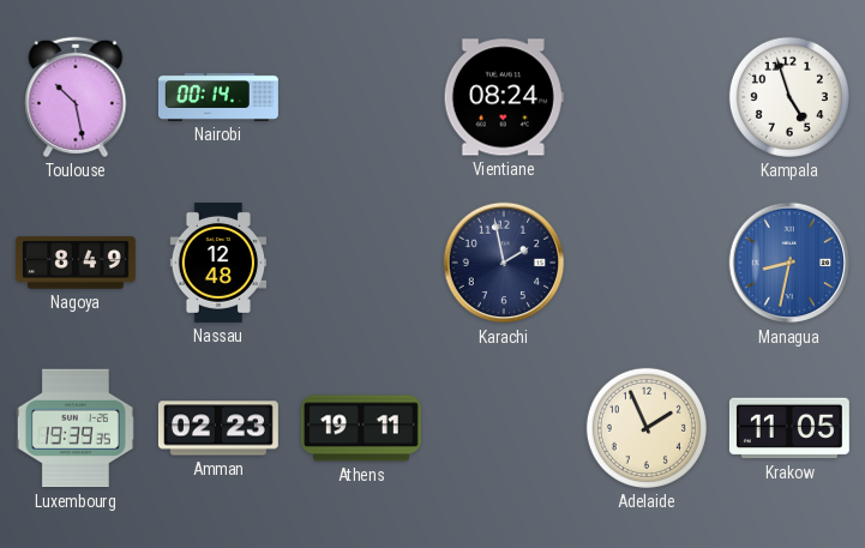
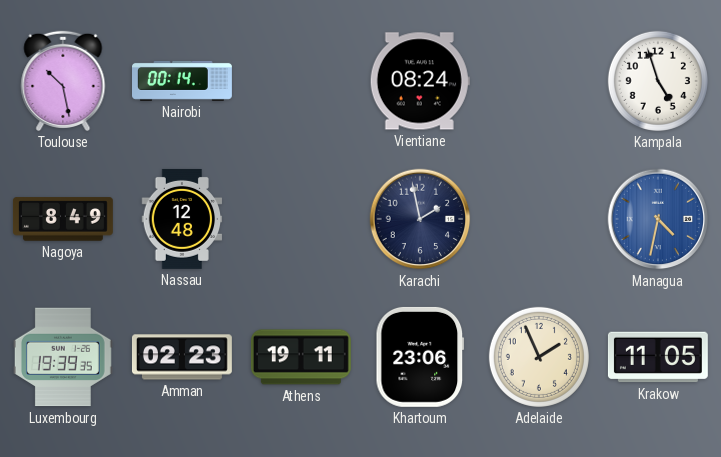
Managua: 8:32 -> 4:32 (658, 219)
Khartoum: none -> 23:06 (420, 357)
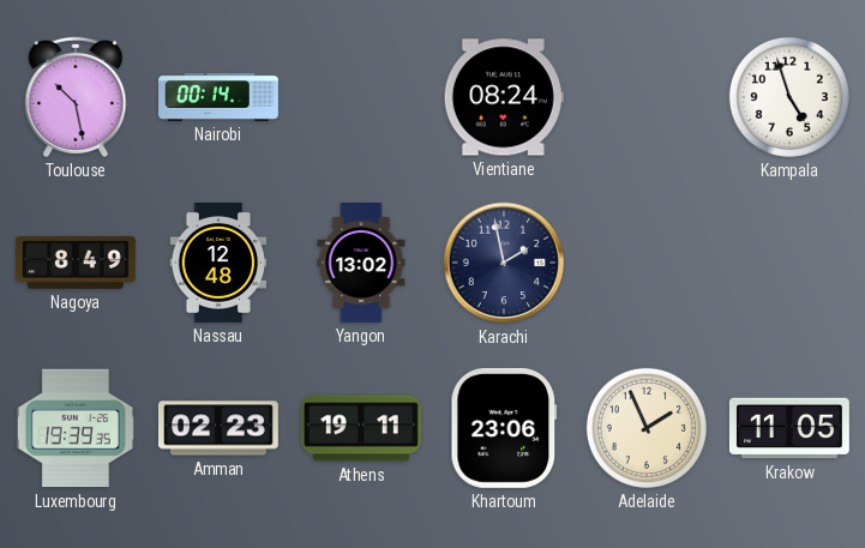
Yangon: none -> 13:02 (361, 263)
Managua: 4:32 -> none (658, 219)
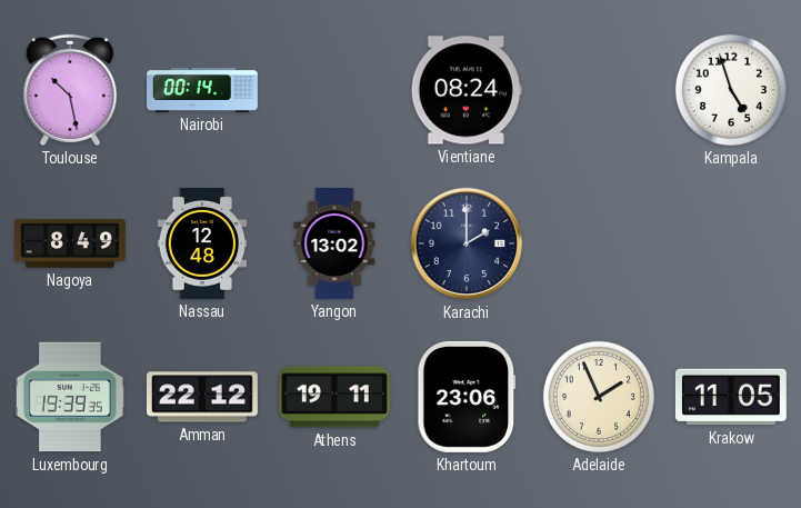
Karachi: 1:58 -> 2:00 (467, 243)
Amman: 02:23 -> 22:12 (202, 397)
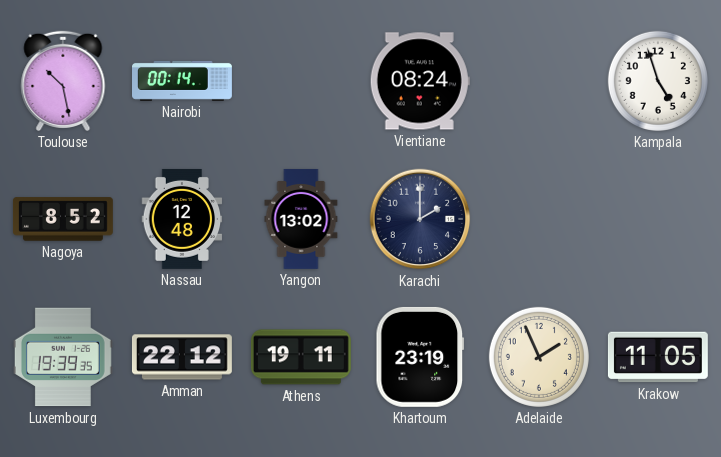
Nagoya: 8:49 -> 8:52 (63, 219)
Khartoum: 23:06 -> 23:19 (420, 357)
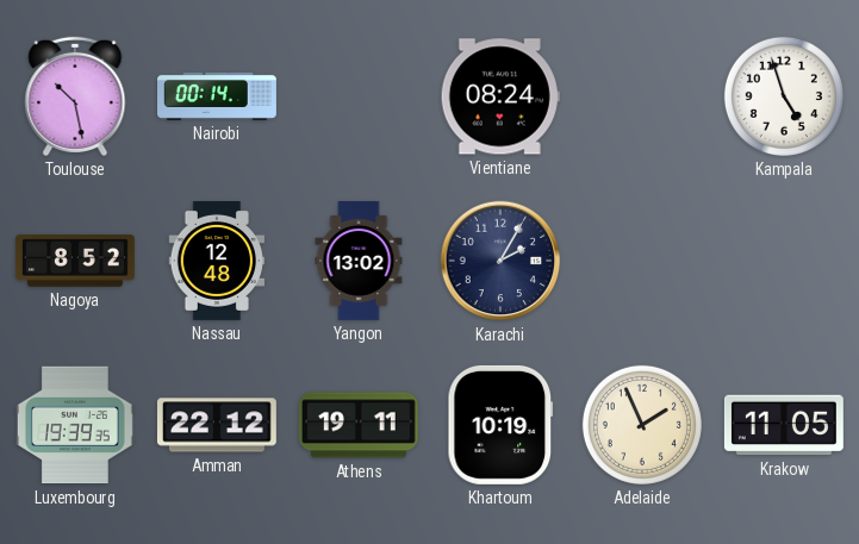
Karachi: 2:00 -> 2:05 (500, 261)
Khartoum: 23:19 -> 10:19 (500, 425)
